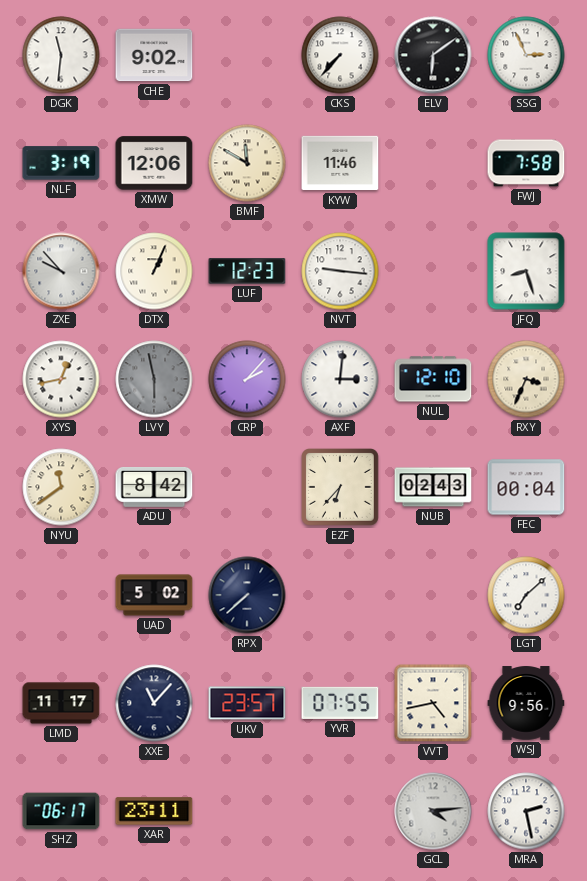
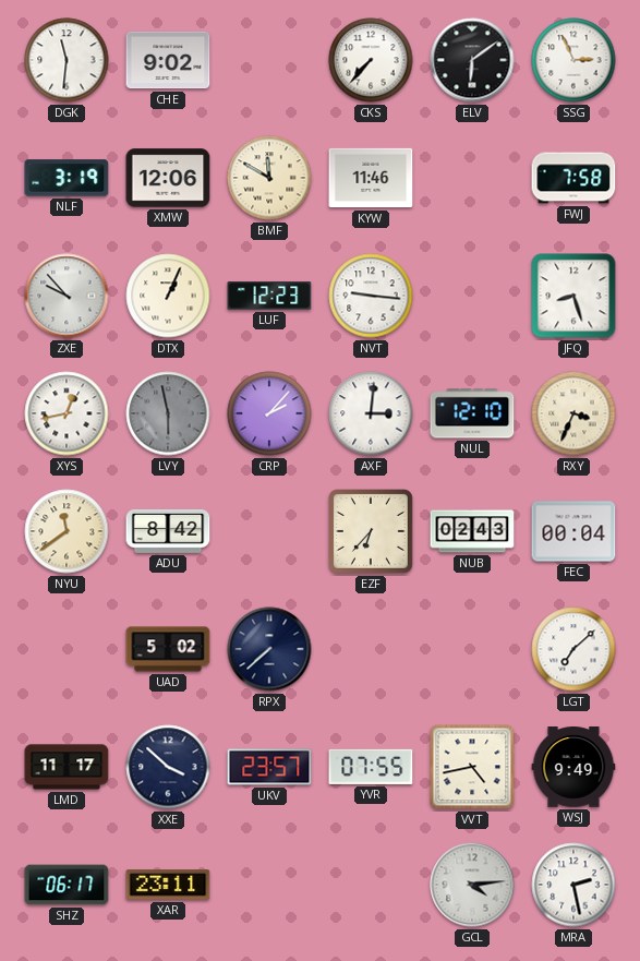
XXE: 11:07 -> 3:52 (168, 767)
WSJ: 9:56 -> 9:49 (573, 767)
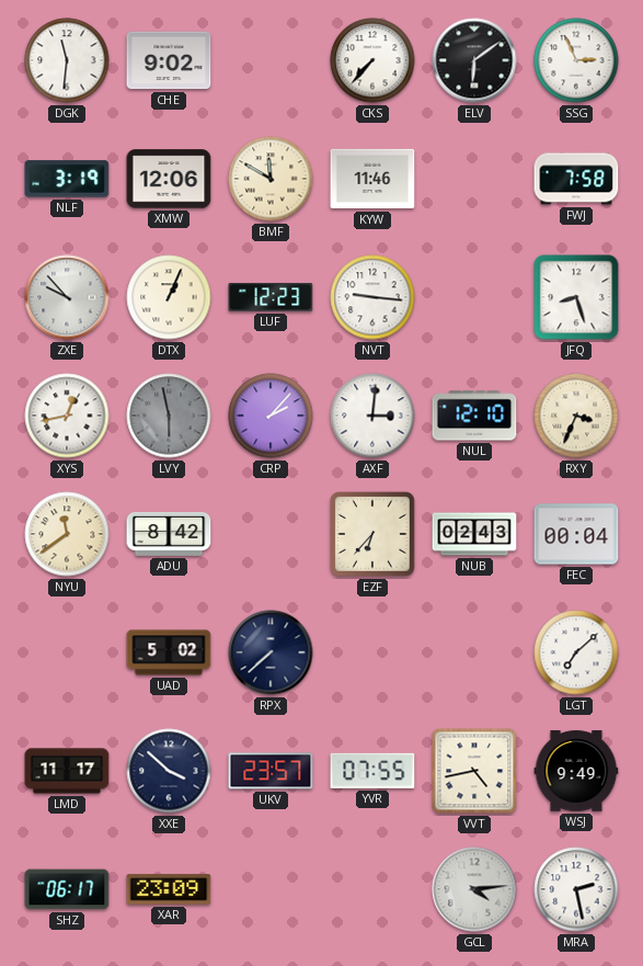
XAR: 23:11 -> 23:09 (169, 889)
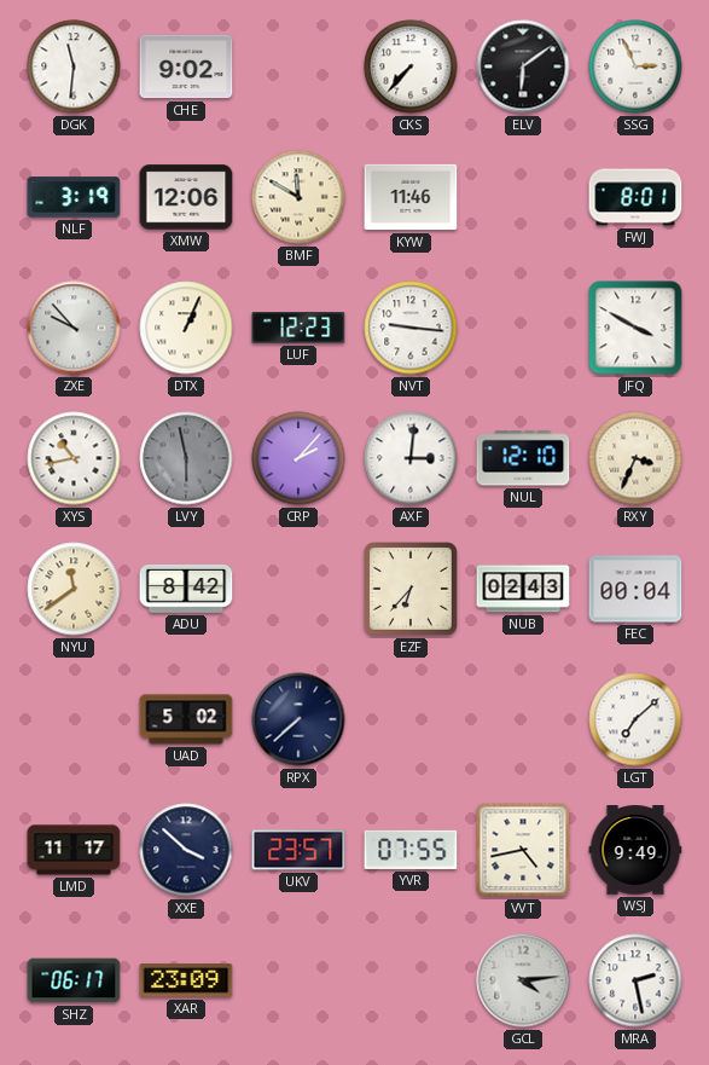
FWJ: 7:58 -> 8:01 (635, 197)
JFQ: 8:27 -> 3:50 (635, 328)
XYS: 12:43 -> 10:43 (74, 458)
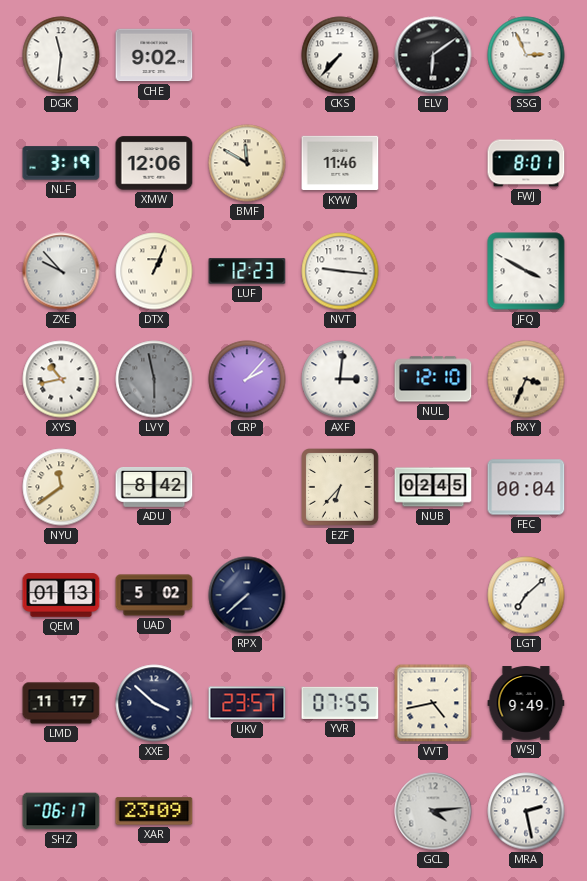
NUB: 02:43 -> 02:45 (433, 487)
QEM: none -> 01:13 (61, 595)
